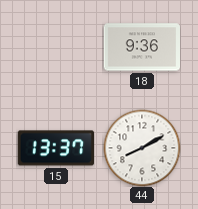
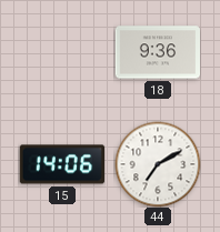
15: 13:37 -> 14:06 (61, 164)
44: 8:10 -> 7:10 (158, 164)
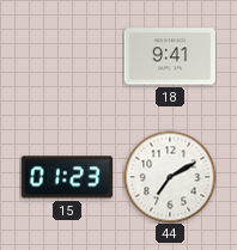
18: 9:36 -> 9:41 (169, 56)
15: 14:06 -> 01:23 (66, 177)
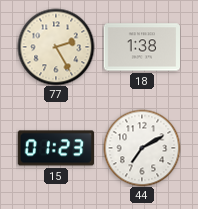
77: none -> 2:25 (56, 47)
18: 9:41 -> 1:38 (141, 47)
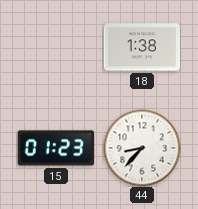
77: 2:25 -> none (56, 47)
44: 7:10 -> 8:37 (142, 148)
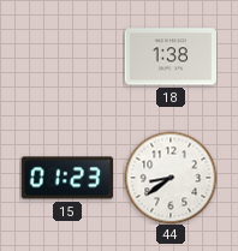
44: 8:37 -> 8:39 (171, 178)
